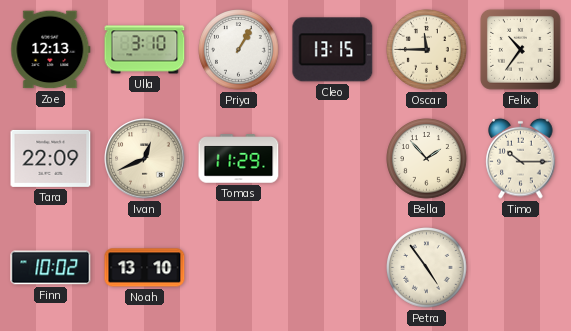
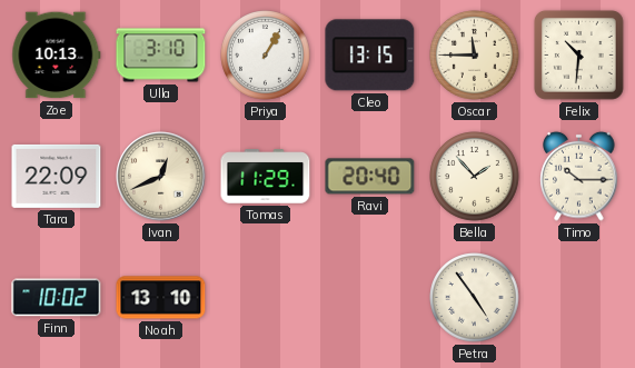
Zoe: 12:13 -> 10:13 (57, 56)
Felix: 10:36 -> 10:31 (579, 54)
Ravi: none -> 20:40 (370, 177)
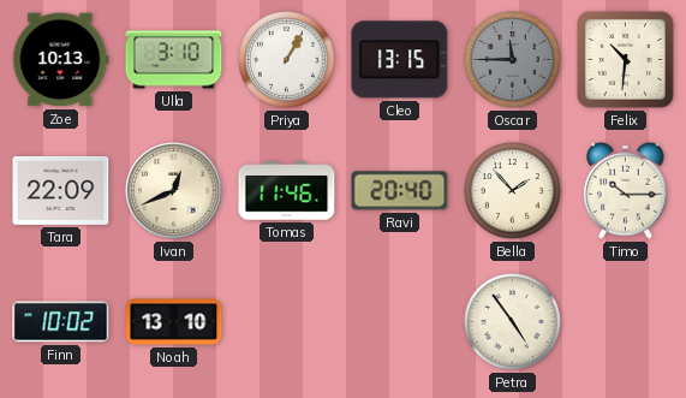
Oscar dial: cream -> grey (513, 60)
Tomas: 11:29 -> 11:46 (287, 191)
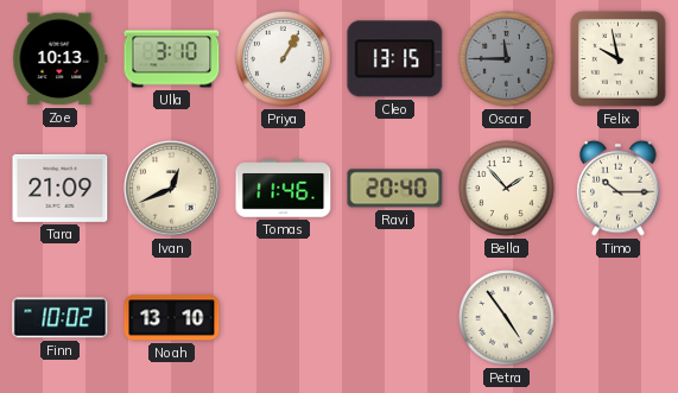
Felix: 10:31 -> 9:58 (619, 58)
Tara: 22:09 -> 21:09 (61, 188)
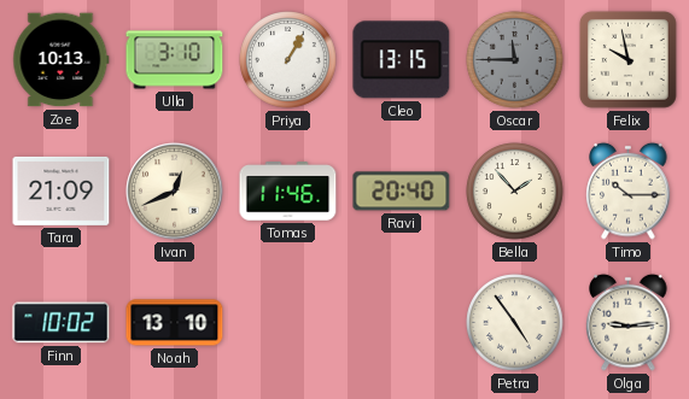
Olga: none -> 9:14 (629, 322)
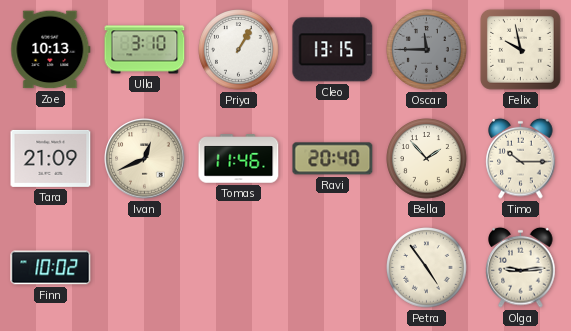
Noah: 13:10 -> none (175, 323)
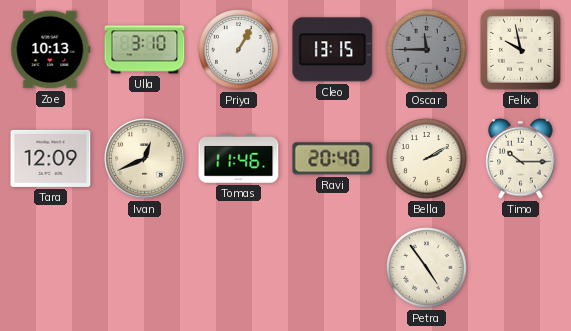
Tara: 21:09 -> 12:09 (51, 158)
Bella: 1:53 -> 2:10 (427, 159)
Finn: 10:02 -> none (51, 268)
Olga: 9:14 -> none (521, 267)
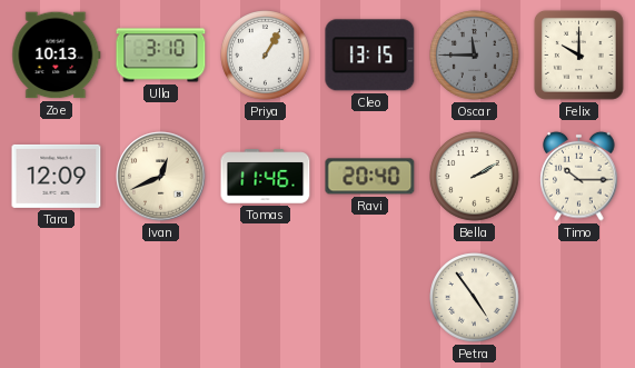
Felix: 9:58 -> 10:00 (579, 54)
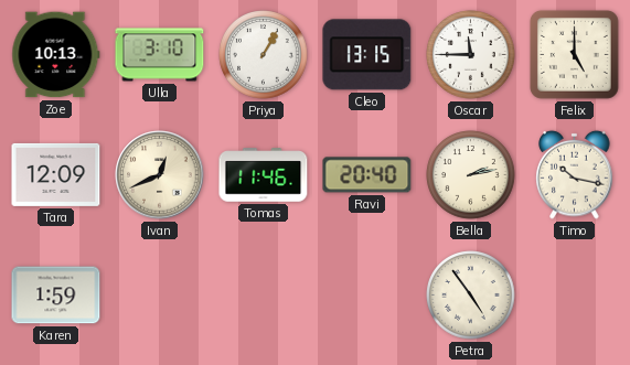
Oscar dial: grey -> white (471, 55)
Felix: 10:00 -> 5:00 (575, 54)
Bella: 2:10 -> 2:13 (471, 175)
Timo: 10:15 -> 10:17 (575, 174)
Karen: none -> 1:59 (56, 296)
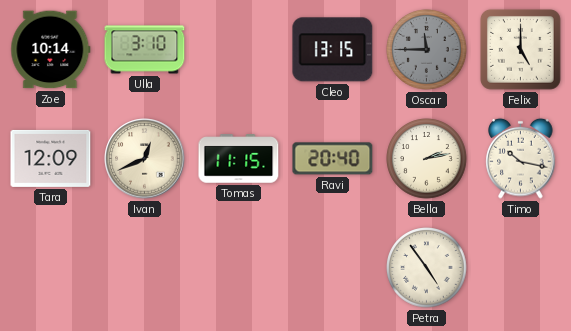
Zoe: 10:13 -> 10:14 (51, 50)
Priya: 1:05 -> none (264, 55)
Oscar dial: white -> grey (427, 50)
Tomas: 11:46 -> 11:15 (239, 159)
Karen: 1:59 -> none (56, 296)
